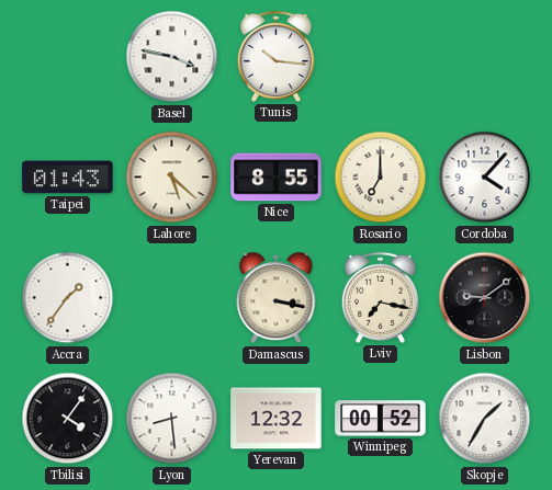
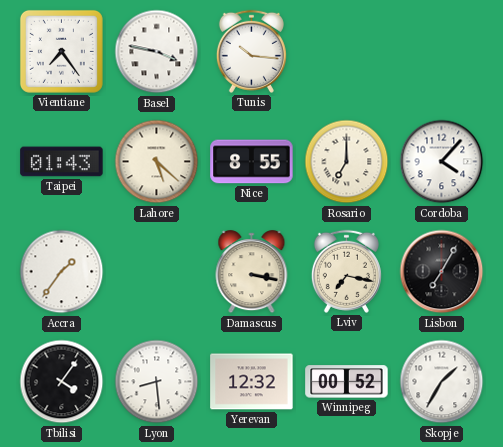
Vientiane: none -> 7:24 (61, 51)
Lisbon: 9:09 -> 7:05 (442, 272)
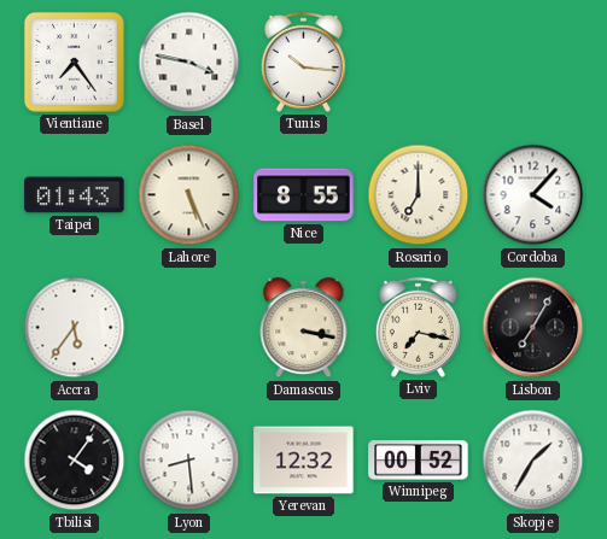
Lahore: 5:22 -> 5:26 (189, 195)
Accra: 1:36 -> 5:36 (75, 328)
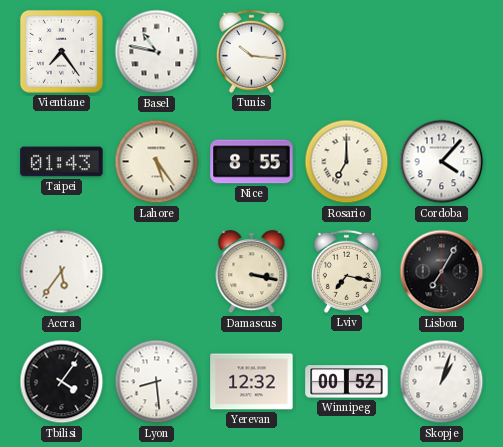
Basel: 3:47 -> 10:47 (157, 52)
Lahore: 5:26 -> 5:24 (157, 162)
Skopje: 1:35 -> 1:03 (442, 382)
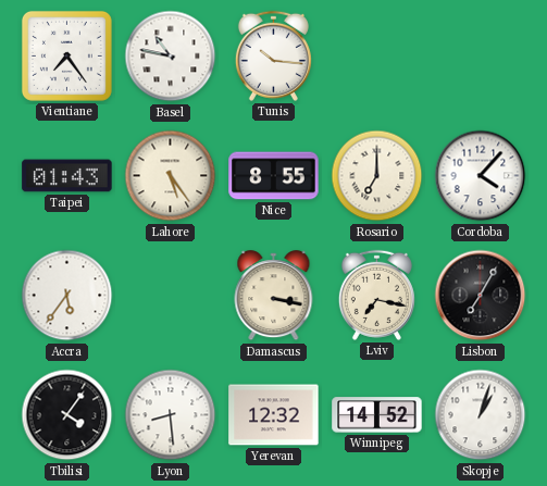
Winnipeg: 00:52 -> 14:52 (377, 415)
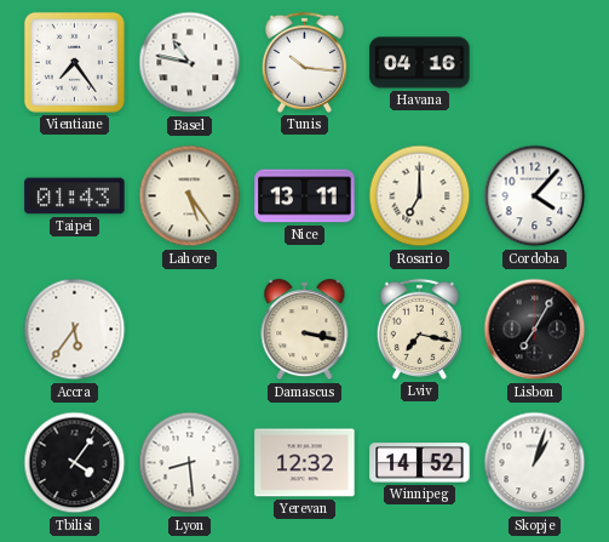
Havana: none -> 04:16 (420, 63)
Nice: 8:55 -> 13:11 (305, 196)
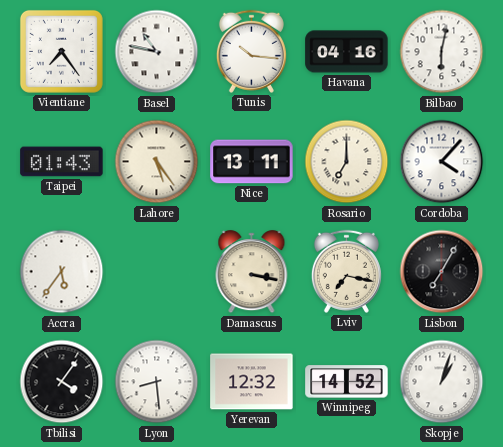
Bilbao: none -> 6:02 (442, 52)
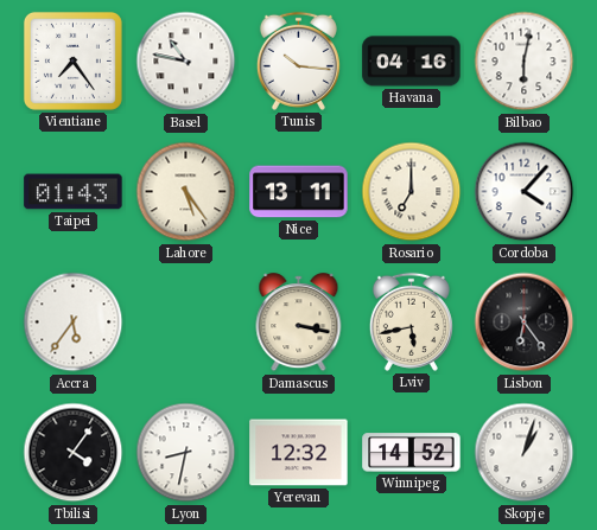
Lviv: 7:17 -> 5:43 (411, 321)
Lisbon: 7:05 -> 6:24 (525, 323)
Lyon: 8:29 -> 8:32 (186, 453)
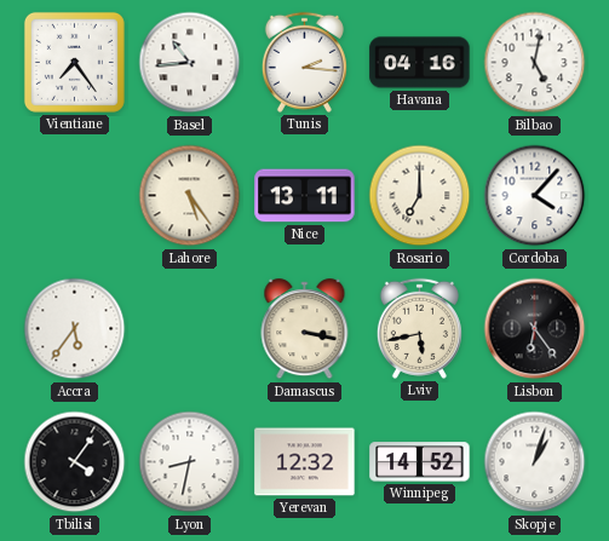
Basel: 10:47 -> 10:44 (190, 63)
Tunis: 10:16 -> 2:16 (304, 62)
Bilbao: 6:02 -> 5:02 (535, 63)
Taipei: 01:43 -> none (74, 192)
